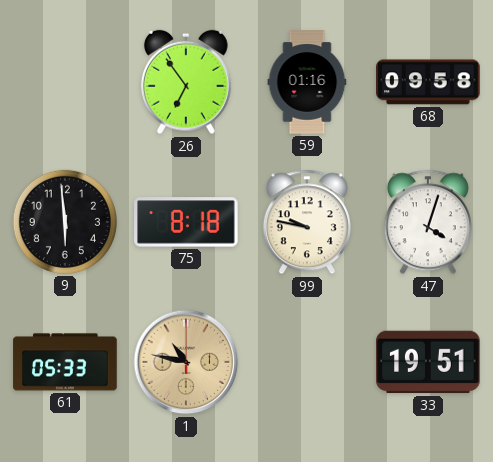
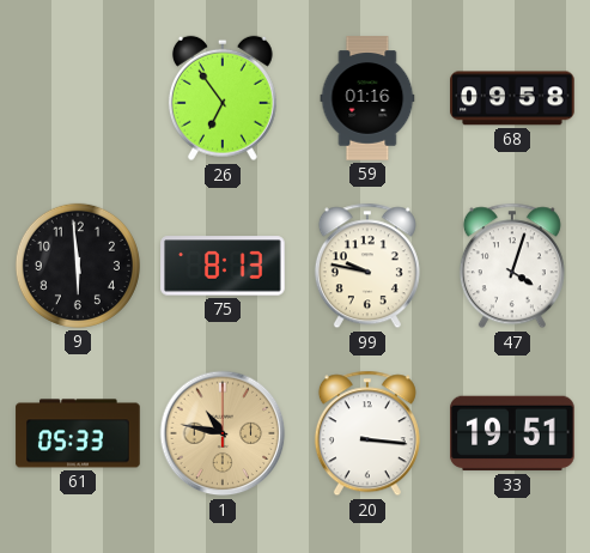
75: 8:18 -> 8:13 (223, 266)
20: none -> 3:16 (367, 433)
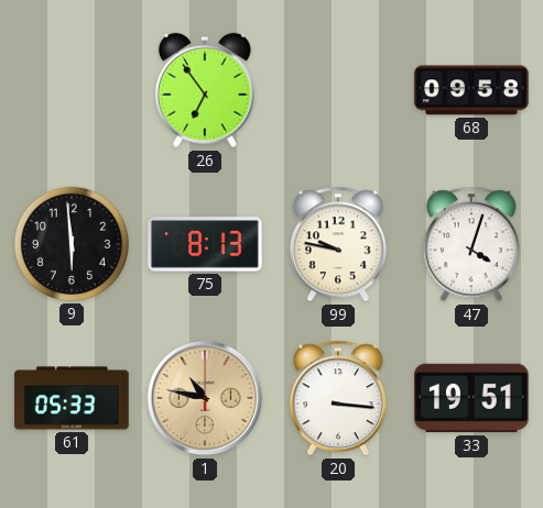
59: 01:16 -> none (367, 98)
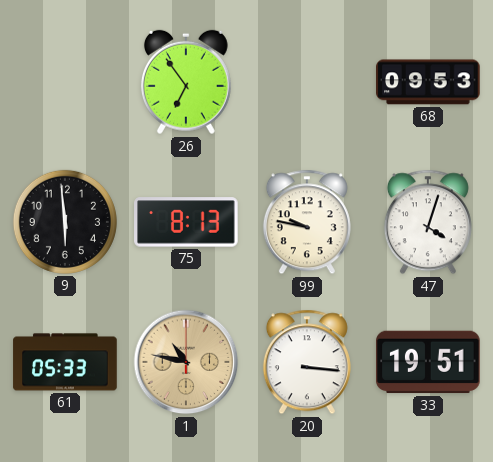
68: 09:58 -> 09:53 (428, 82)
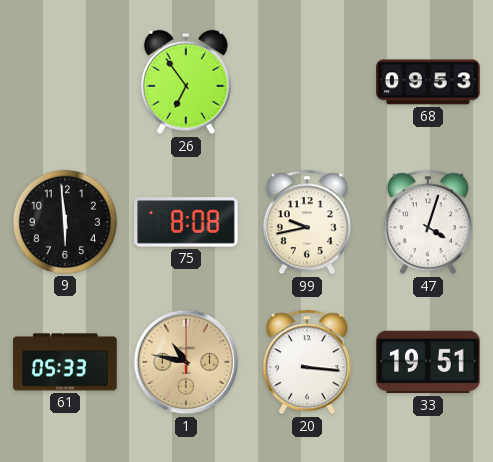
75: 8:13 -> 8:08 (186, 222)
99: 9:47 -> 9:43 (307, 222)
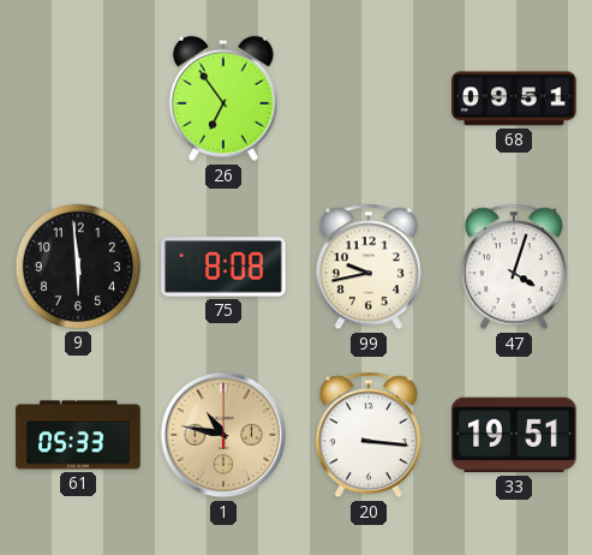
68: 09:53 -> 09:51 (514, 99)
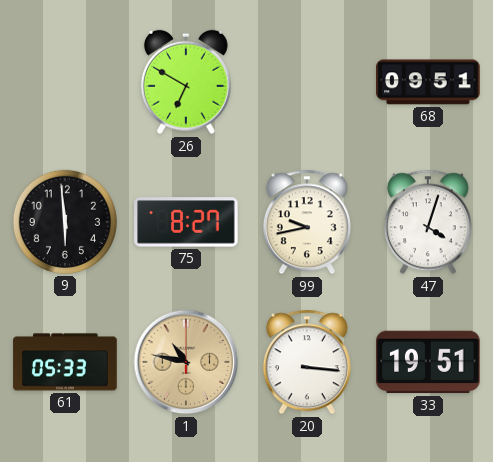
26: 6:54 -> 6:50 (186, 82)
75: 8:08 -> 8:27 (186, 222)
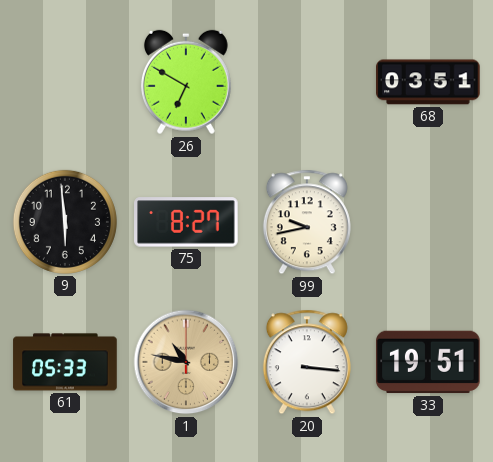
68: 09:51 -> 03:51 (428, 82)
47: 4:03 -> none (428, 222)
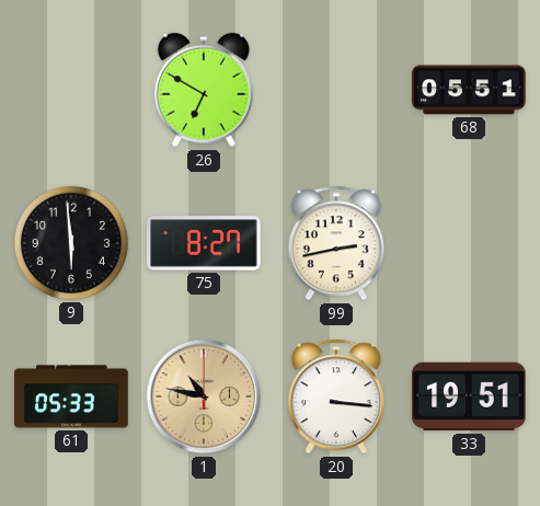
68: 03:51 -> 05:51 (469, 90)
99: 9:43 -> 2:43 (336, 243)
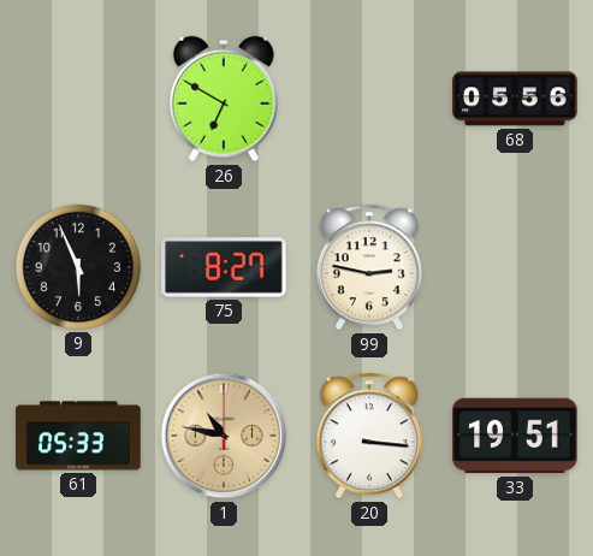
68: 05:51 -> 05:56 (515, 99)
9: 5:59 -> 5:56 (78, 267)
99: 2:43 -> 2:47 (369, 267)
